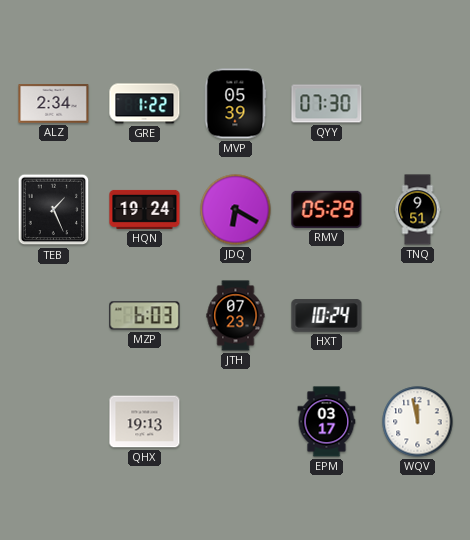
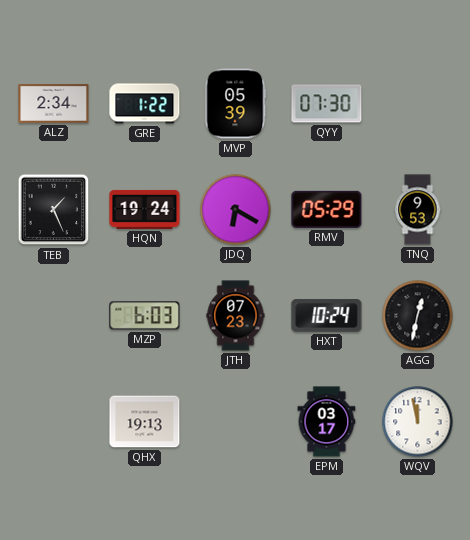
TNQ: 9:51 -> 9:53 (418, 210)
AGG: none -> 12:32 (418, 316)
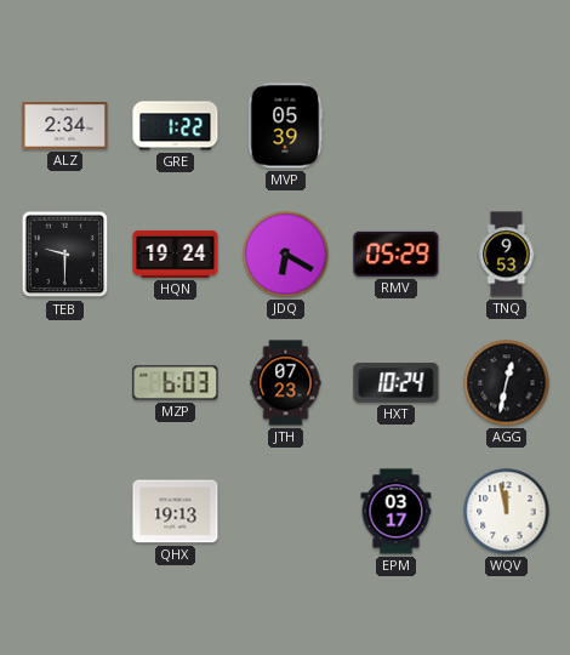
QYY: 07:30 -> none (327, 104)
TEB: 1:26 -> 9:30 (65, 255)
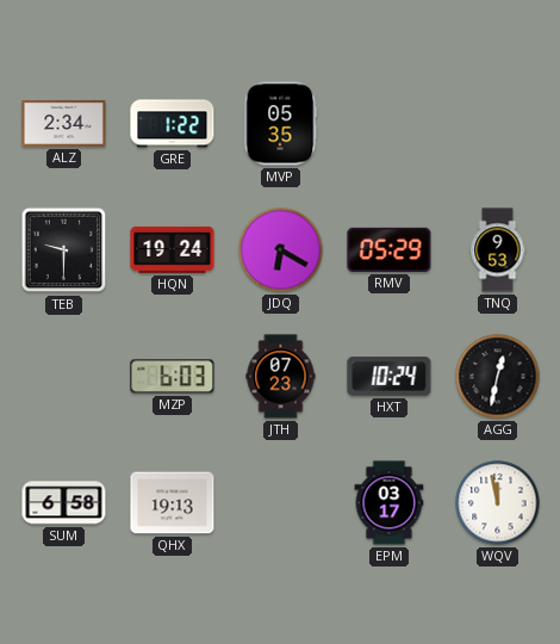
MVP: 05:39 -> 05:35 (280, 124)
SUM: none -> 6:58 (64, 503)
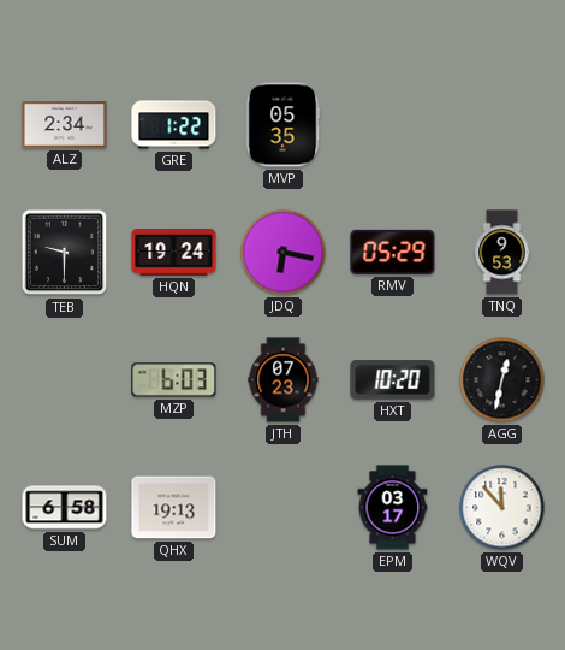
JDQ: 6:20 -> 6:17 (284, 253)
HXT: 10:24 -> 10:20 (393, 380)
WQV: 11:58 -> 11:53 (502, 508)
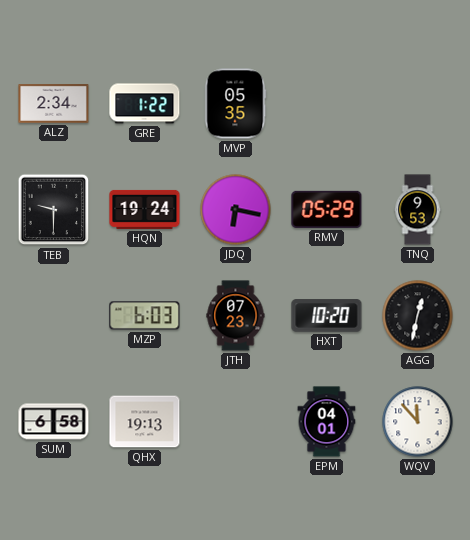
EPM: 03:17 -> 04:01 (327, 422)
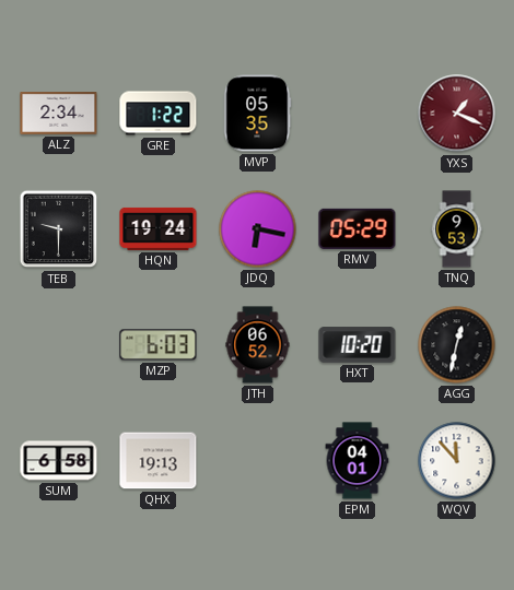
YXS: none -> 1:19 (457, 114)
JTH: 07:23 -> 06:52 (258, 345)
